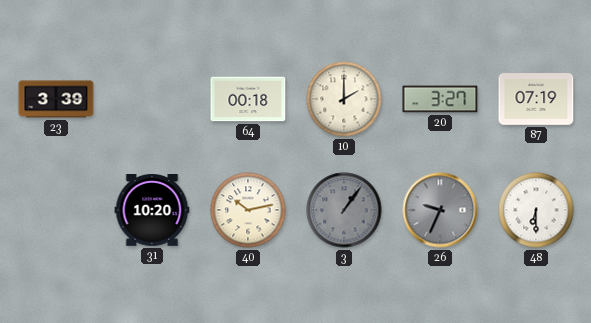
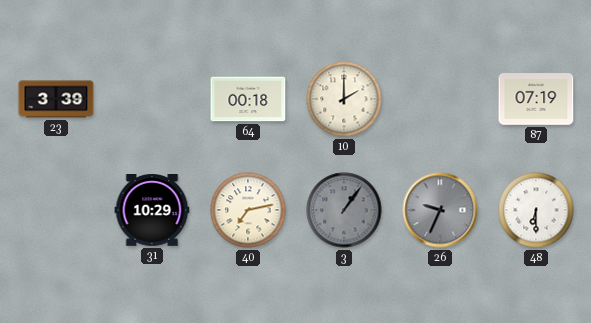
20: 3:27 -> none (440, 99)
31: 10:20 -> 10:29 (152, 211)
40: 10:13 -> 7:13 (248, 210)
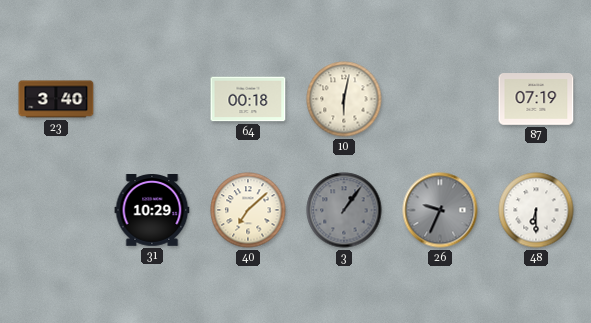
23: 3:39 -> 3:40 (56, 99)
10: 2:00 -> 6:02 (344, 99)
40: 7:13 -> 7:08 (248, 210)
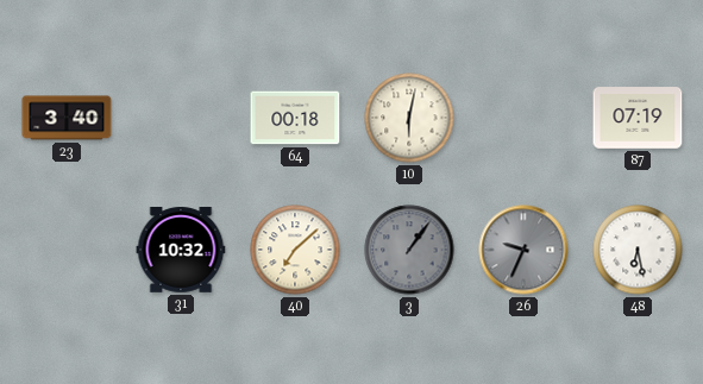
31: 10:29 -> 10:32 (181, 251)
48: 6:30 -> 6:28 (638, 250)
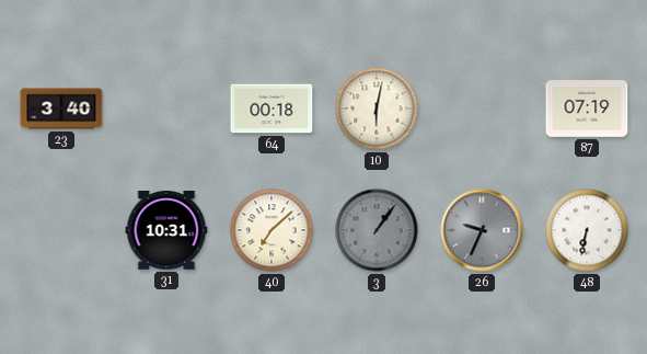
31: 10:32 -> 10:31 (166, 231)
48: 6:28 -> 6:32 (587, 230)
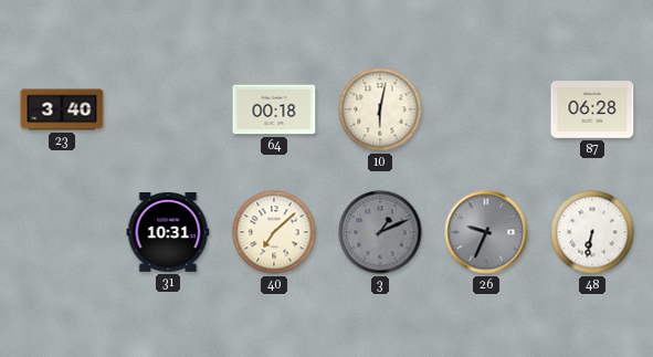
87: 07:19 -> 06:28 (592, 109)
3: 1:06 -> 1:11 (380, 232)
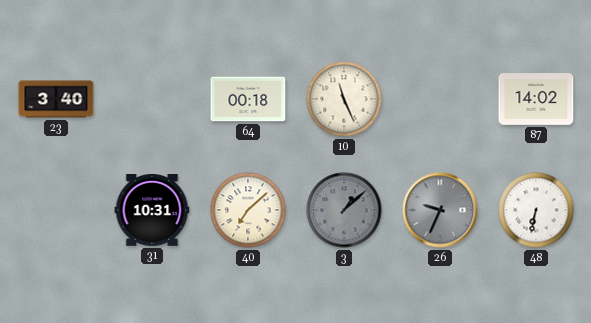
10: 6:02 -> 11:26 (344, 99)
87: 06:28 -> 14:02 (536, 99)
3: 1:11 -> 1:08 (344, 210)
